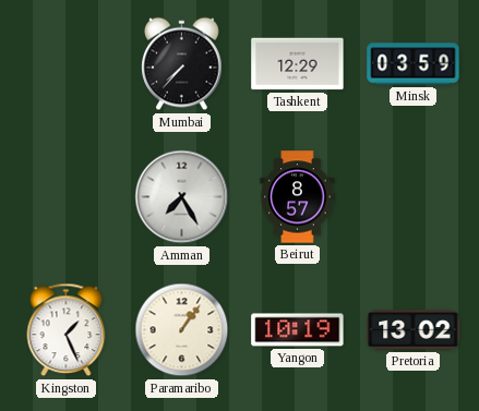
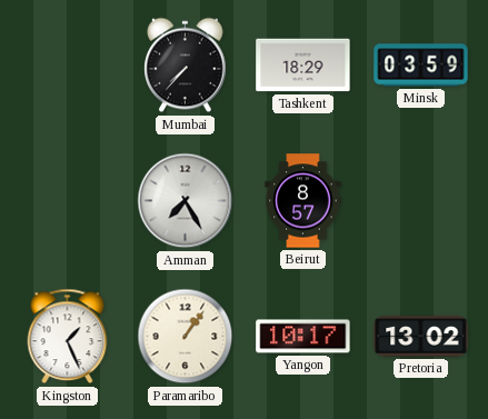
Tashkent: 12:29 -> 18:29 (303, 66)
Yangon: 10:19 -> 10:17 (303, 337)
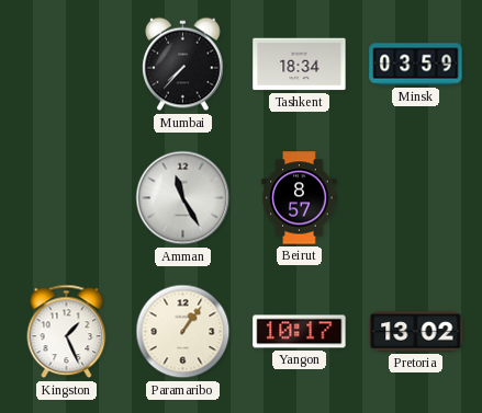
Tashkent: 18:29 -> 18:34 (300, 65)
Amman: 7:25 -> 11:25 (183, 198)
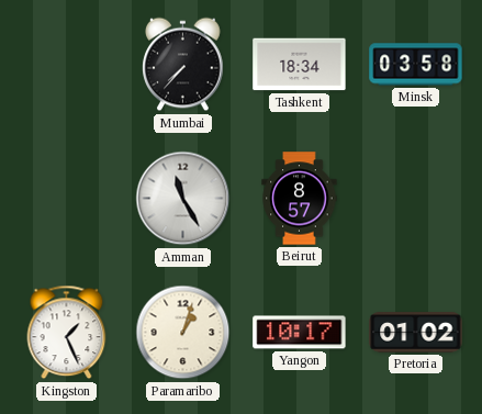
Minsk: 03:59 -> 03:58 (416, 65)
Paramaribo: 1:06 -> 1:03 (183, 333)
Pretoria: 13:02 -> 01:02 (416, 333)
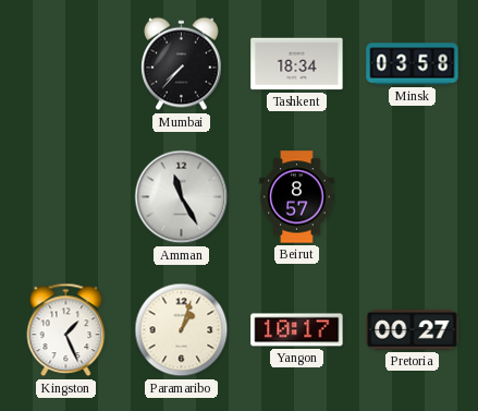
Pretoria: 01:02 -> 00:27 (413, 330)
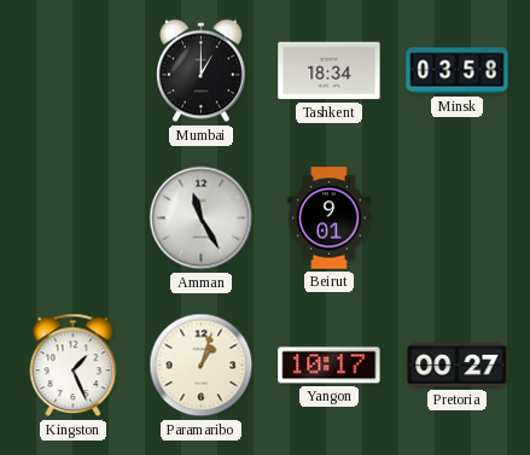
Mumbai: 7:37 -> 1:00 (202, 71)
Beirut: 8:57 -> 9:01 (330, 218)
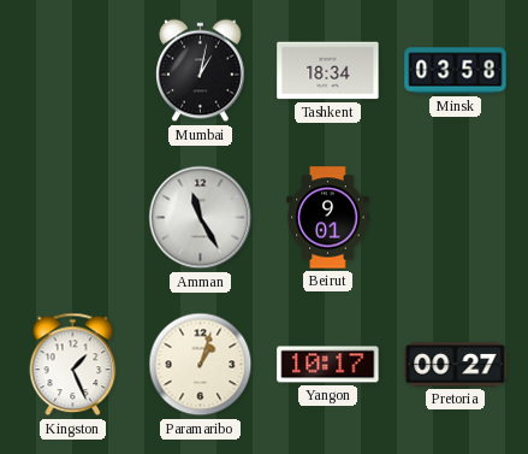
Mumbai: 1:00 -> 1:02 (201, 71)
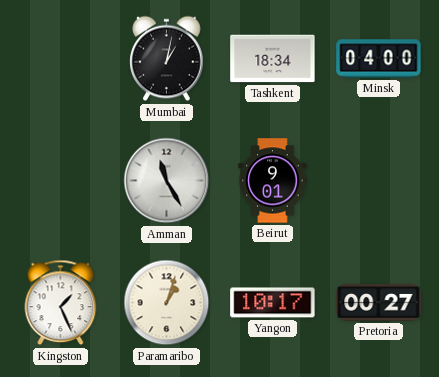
Minsk: 03:58 -> 04:00 (379, 59)
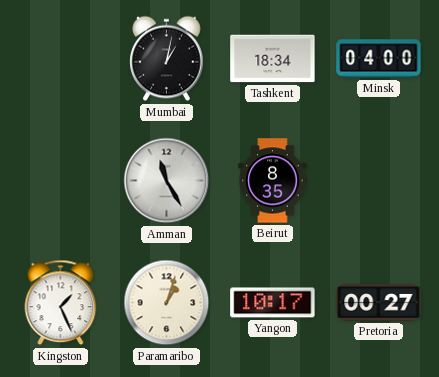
Beirut: 9:01 -> 8:35 (273, 181)
